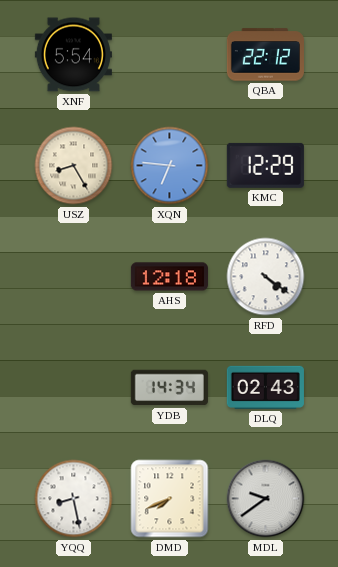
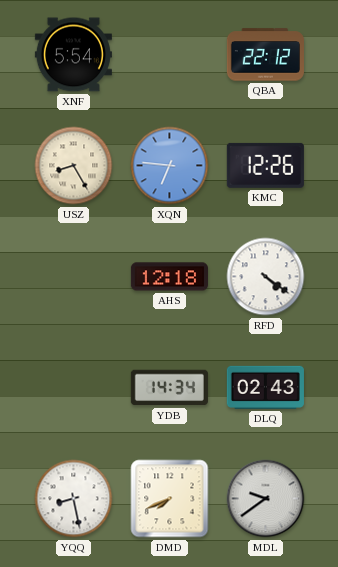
KMC: 12:29 -> 12:26 (265, 165)
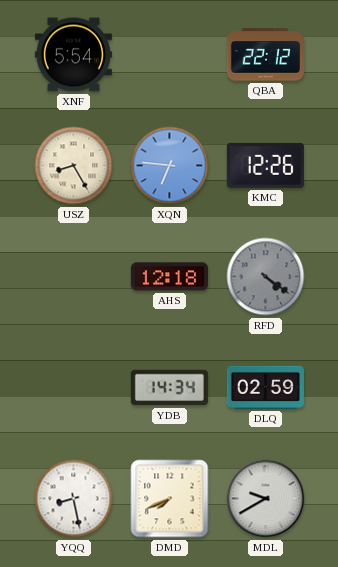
RFD dial: white -> grey (266, 277)
DLQ: 02:43 -> 02:59 (265, 387)
MDL: 9:39 -> 9:40 (266, 499)
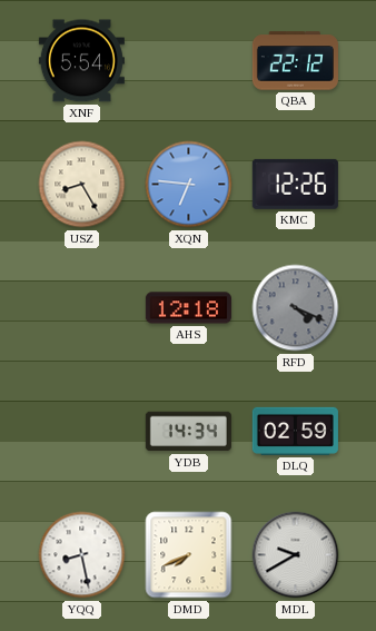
RFD: 4:21 -> 4:19 (296, 308)
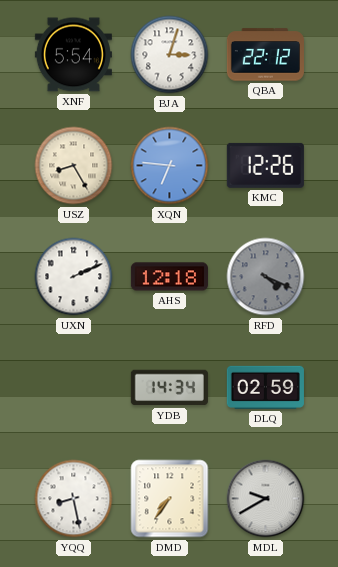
BJA: none -> 3:03 (170, 55)
UXN: none -> 2:11 (74, 277)
DMD: 7:41 -> 7:36 (170, 499)
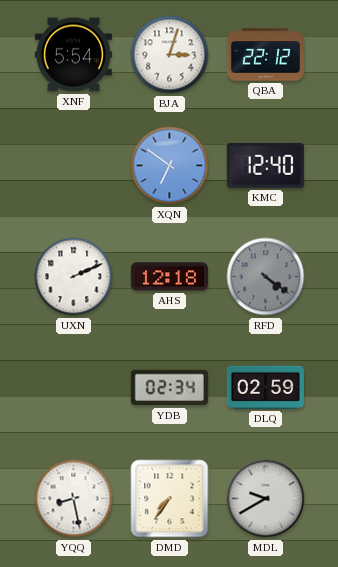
USZ: 8:25 -> none (74, 166)
XQN: 6:46 -> 6:51 (170, 166)
KMC: 12:26 -> 12:40 (265, 165)
RFD: 4:19 -> 4:21 (266, 277)
YDB: 14:34 -> 02:34 (169, 388)
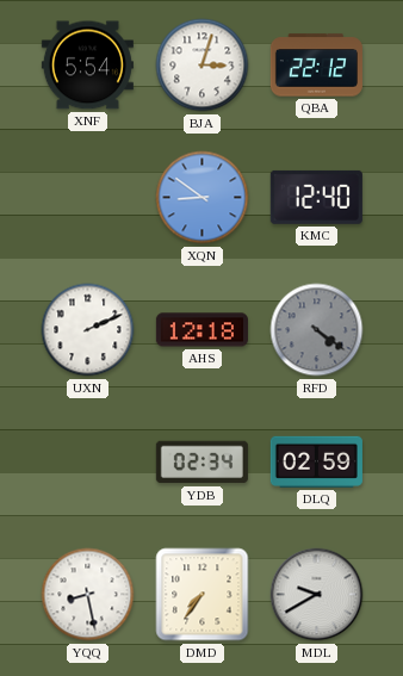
XQN: 6:51 -> 8:51 (203, 198)
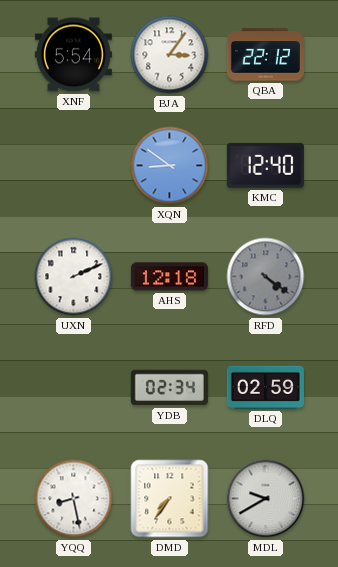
BJA: 3:03 -> 3:06 (170, 55)
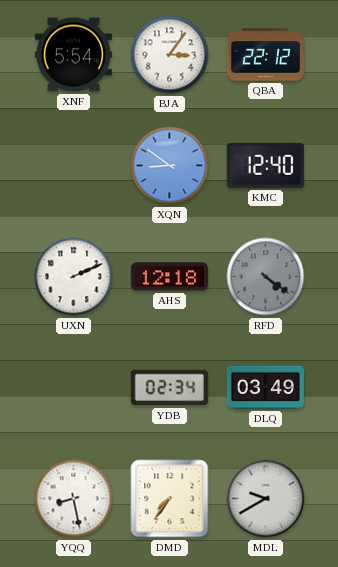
DLQ: 02:59 -> 03:49 (265, 387)
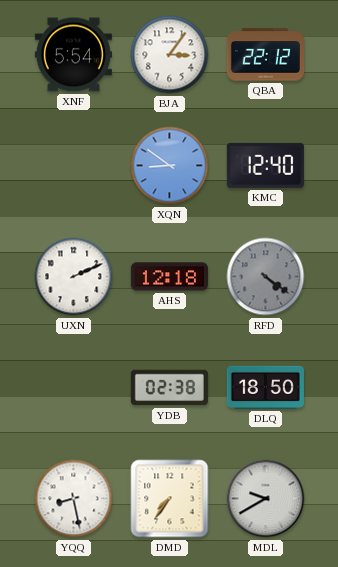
YDB: 02:34 -> 02:38 (169, 388)
DLQ: 03:49 -> 18:50 (265, 387)
